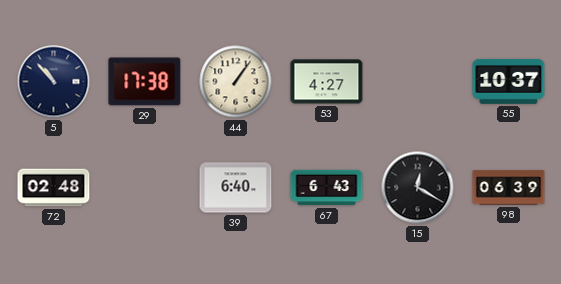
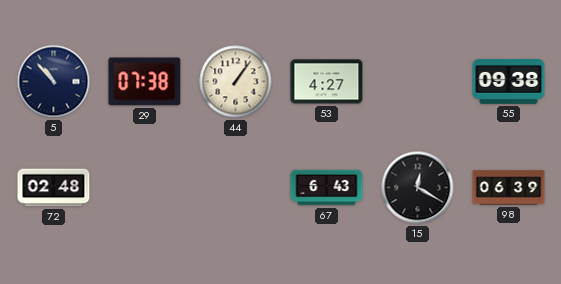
29: 17:38 -> 07:38 (145, 82)
55: 10:37 -> 09:38 (509, 81)
39: 6:40 -> none (236, 188)
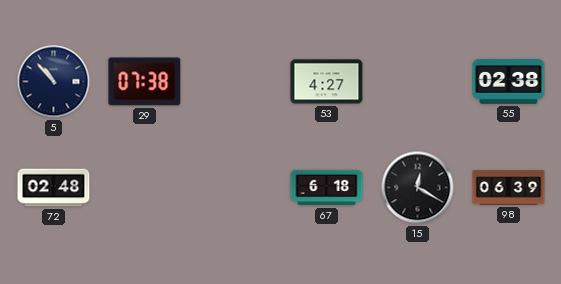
44: 1:06 -> none (236, 82)
55: 09:38 -> 02:38 (509, 81)
67: 6:43 -> 6:18 (327, 188)
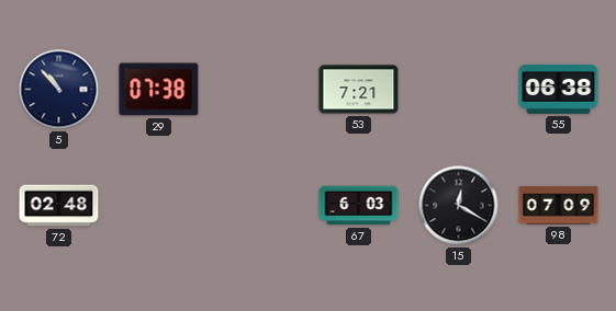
53: 4:27 -> 7:21 (359, 90)
55: 02:38 -> 06:38 (559, 89)
67: 6:18 -> 6:03 (359, 206)
98: 06:39 -> 07:09 (559, 206)
